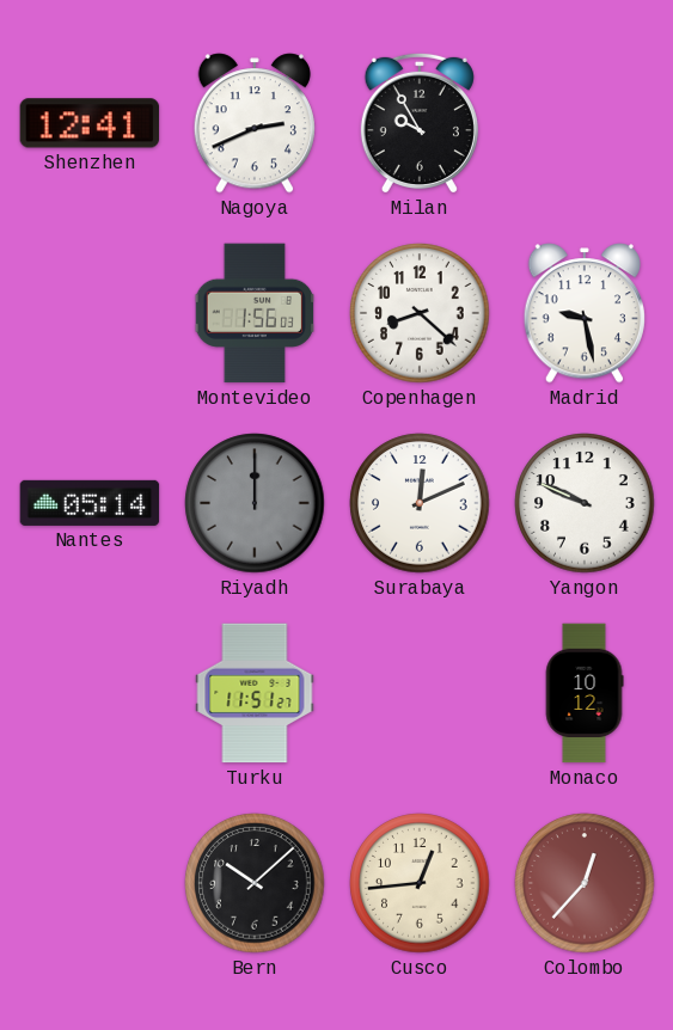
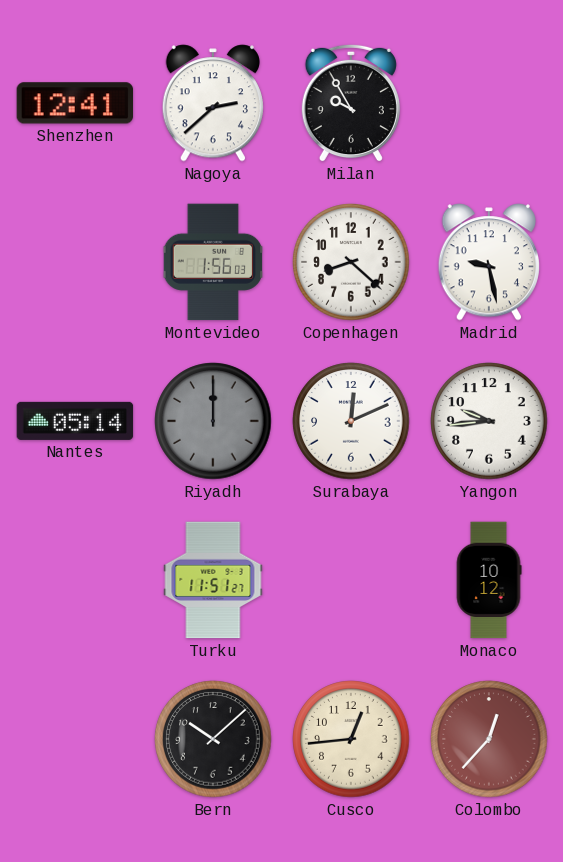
Nagoya: 2:41 -> 2:38 (213, 103)
Yangon: 9:49 -> 9:44 (489, 421)
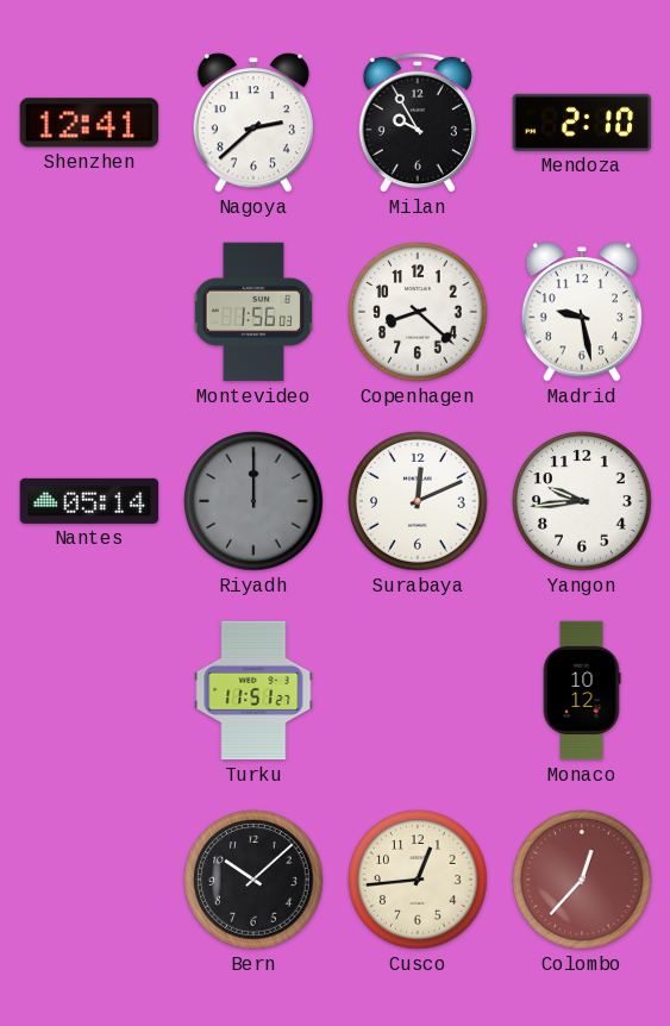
Mendoza: none -> 2:10 (582, 123)
